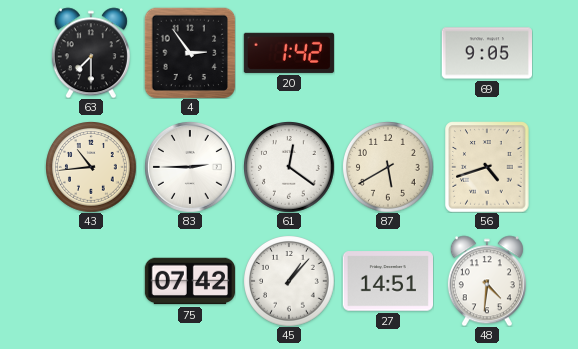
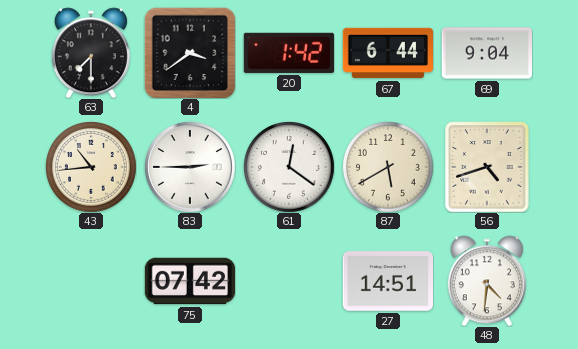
4: 2:54 -> 3:39 (190, 53)
67: none -> 6:44 (387, 53)
69: 9:05 -> 9:04 (486, 53)
45: 1:07 -> none (289, 281)
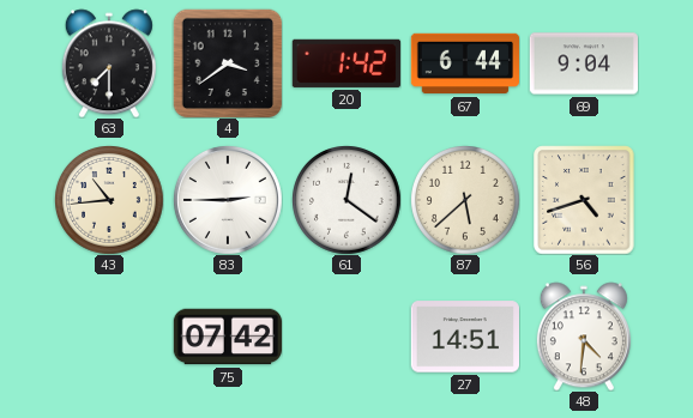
87: 5:40 -> 5:38 (465, 200)
